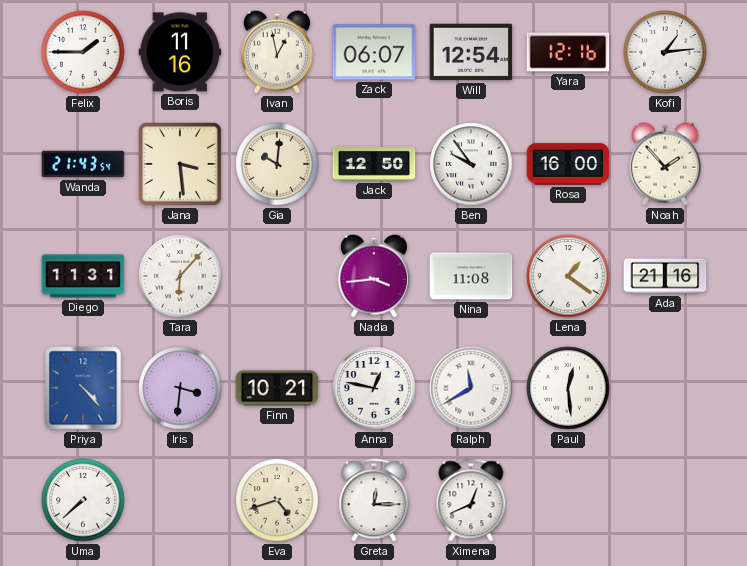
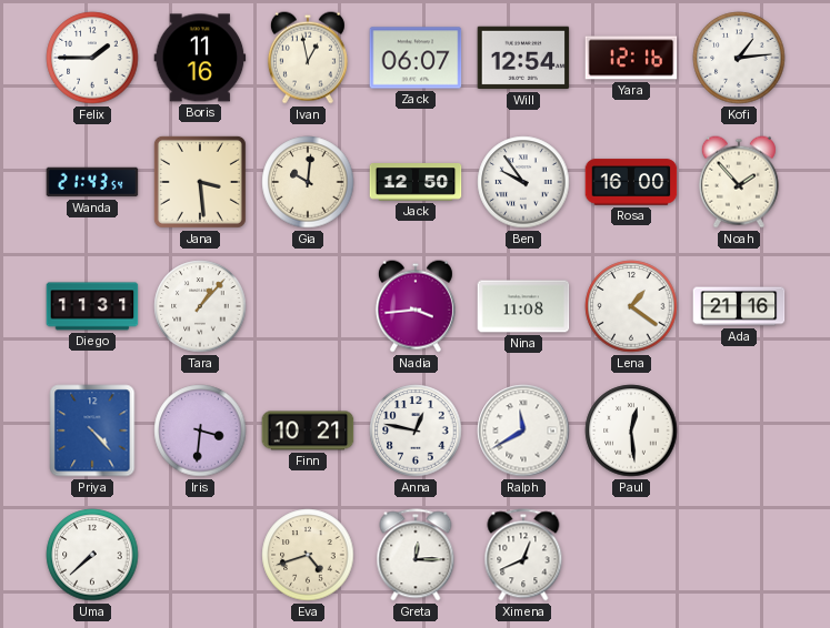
Tara: 6:07 -> 1:07 (200, 306)
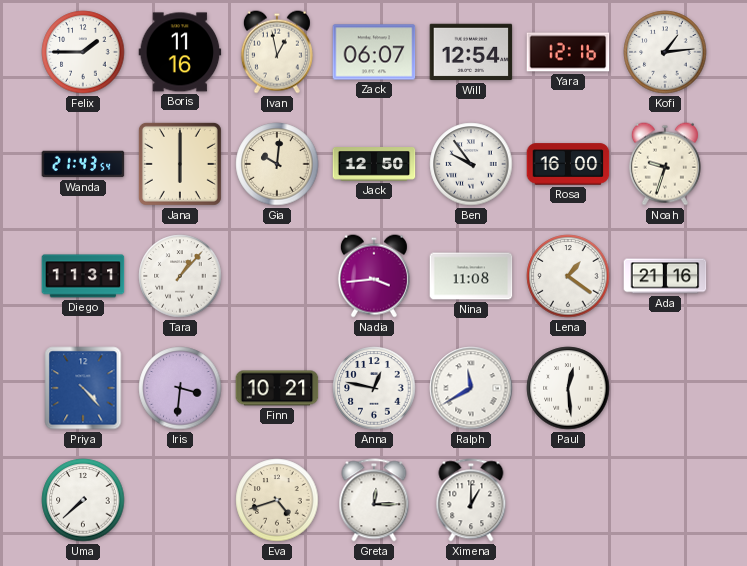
Jana: 3:29 -> 6:00 (180, 164)
Noah: 1:53 -> 9:33 (665, 164)
Ximena: 12:41 -> 1:00 (471, 500)
